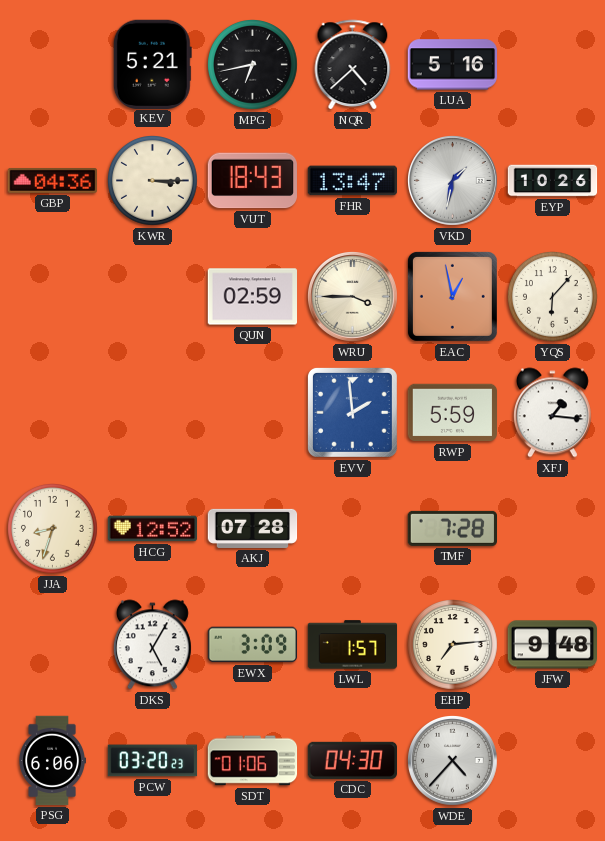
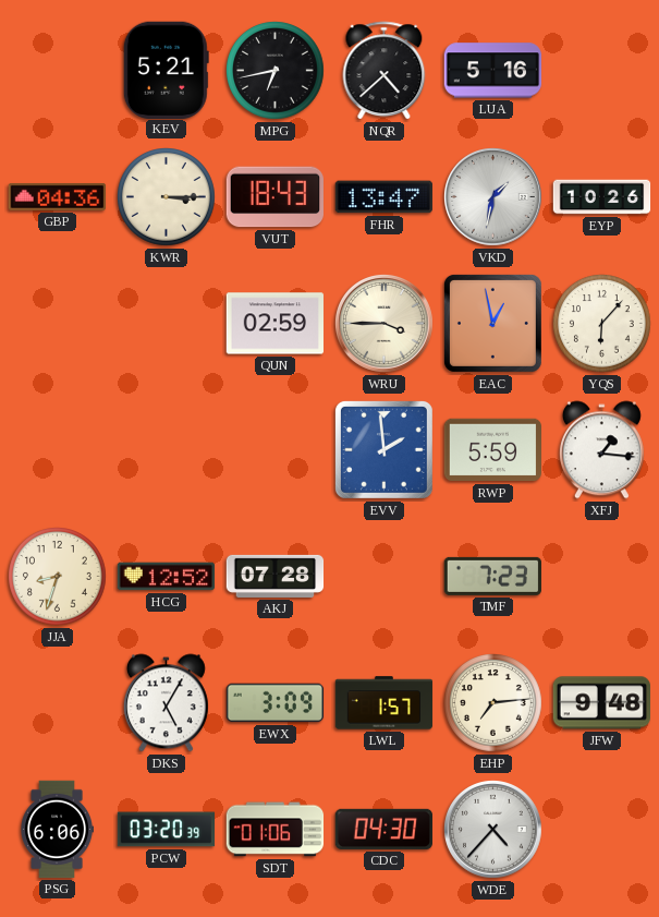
TMF: 7:28 -> 7:23 (492, 576)
PCW: 03:20:23 -> 03:20:39 (167, 830)
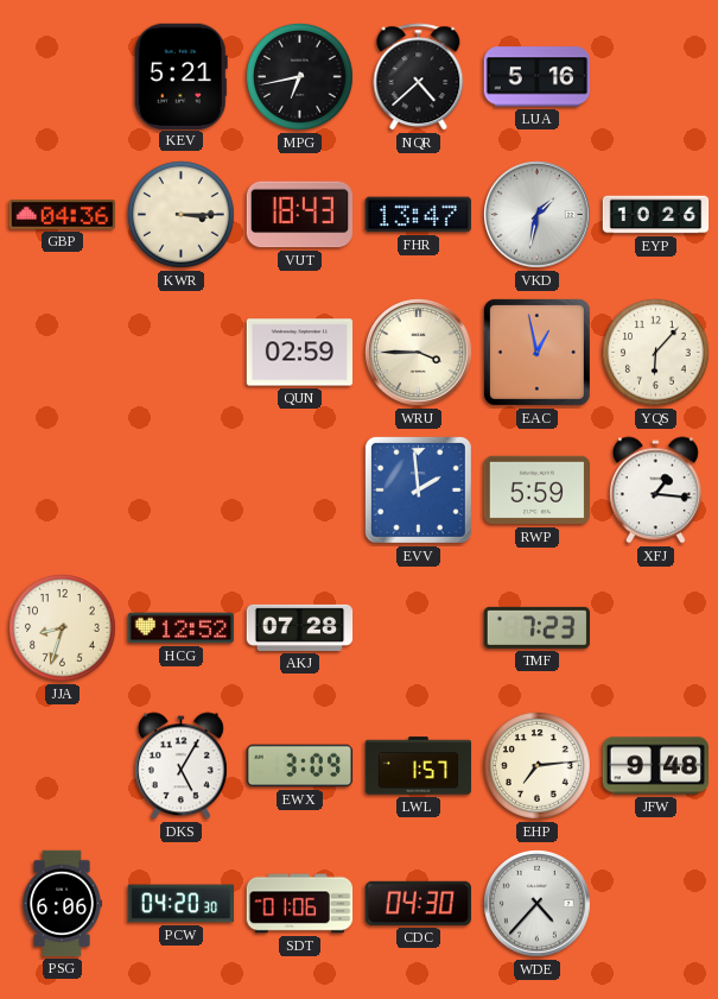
PCW: 03:20 -> 04:20 (182, 904)
